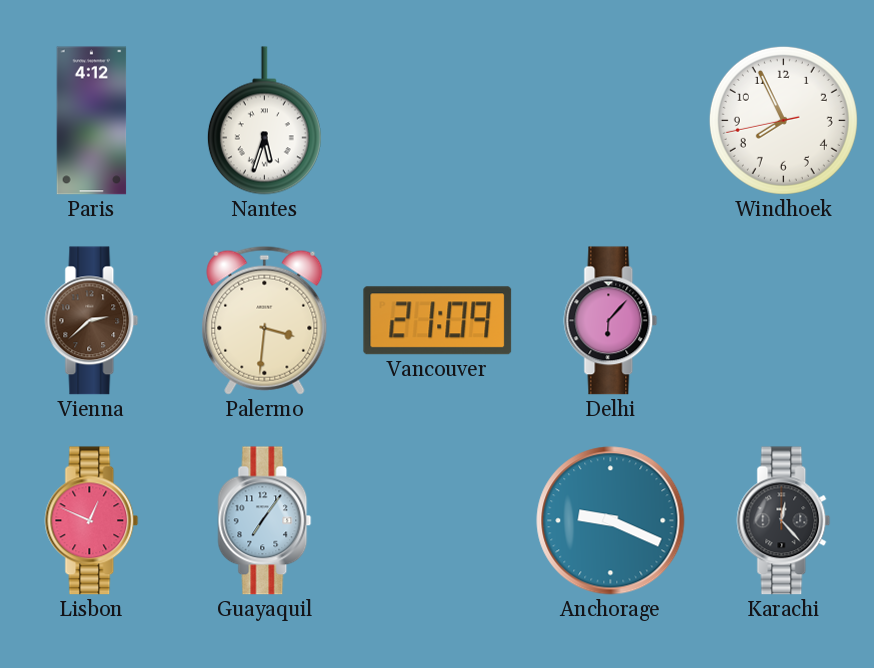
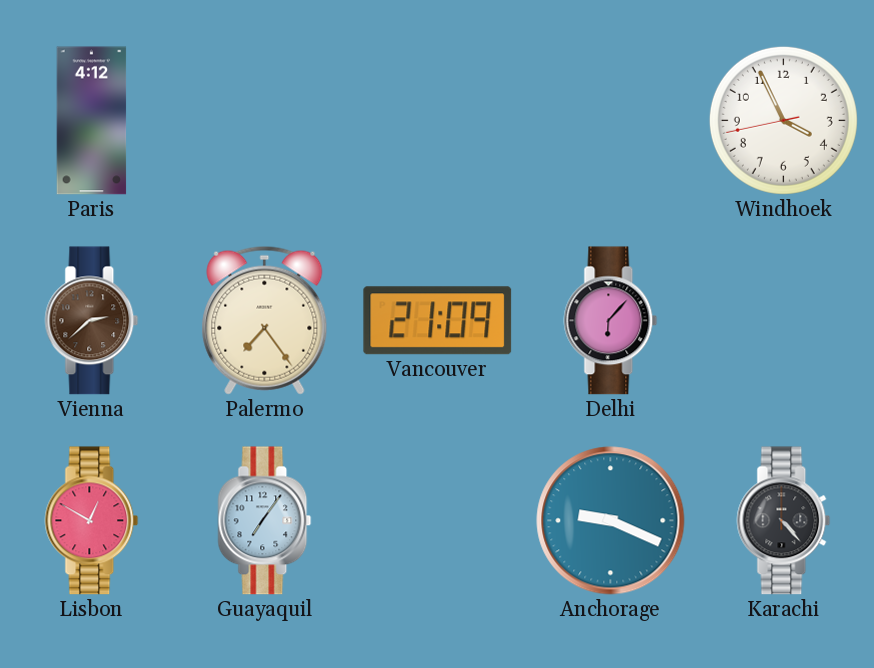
Nantes: 5:33 -> none (264, 121)
Windhoek: 7:55 -> 3:55 (783, 120)
Palermo: 3:31 -> 7:24 (265, 320)
Lisbon: 12:49 -> 12:50 (92, 521)
Karachi: 12:23 -> 4:23 (784, 521)
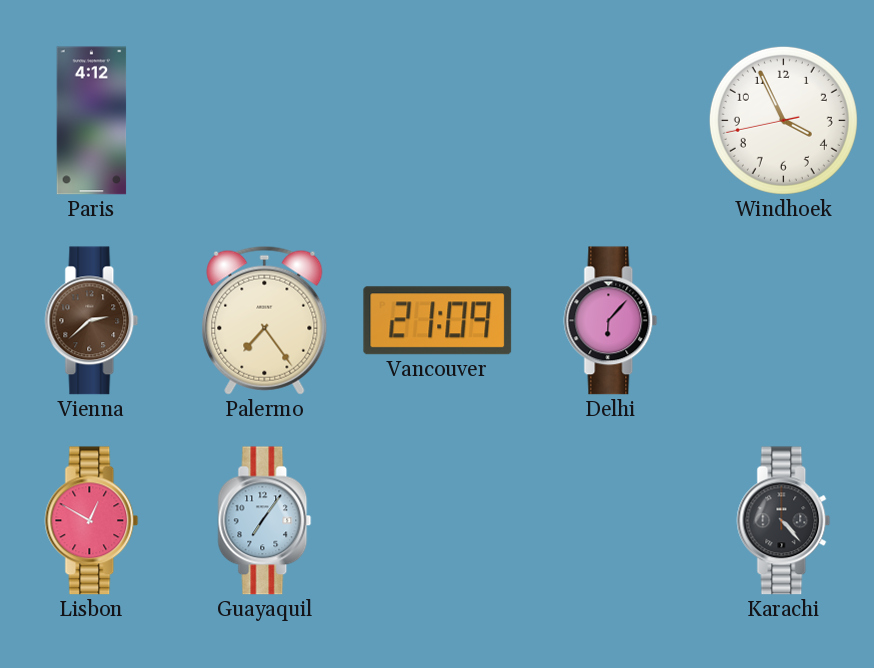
Anchorage: 9:19 -> none (611, 521)
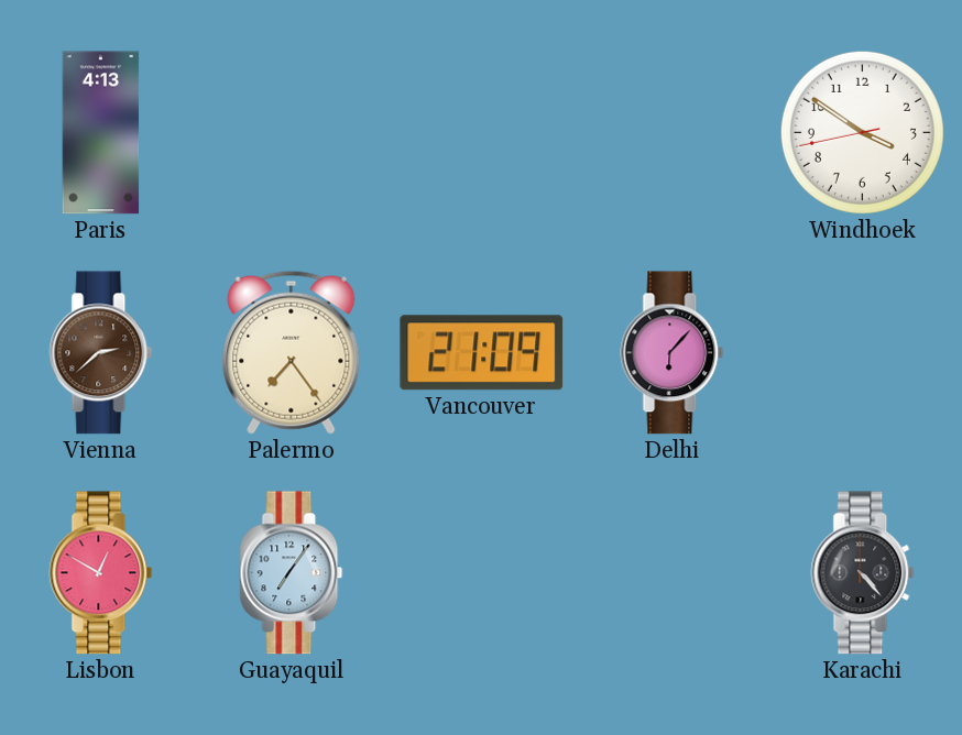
Paris: 4:12 -> 4:13 (101, 133)
Windhoek: 3:55 -> 3:50 (862, 132)
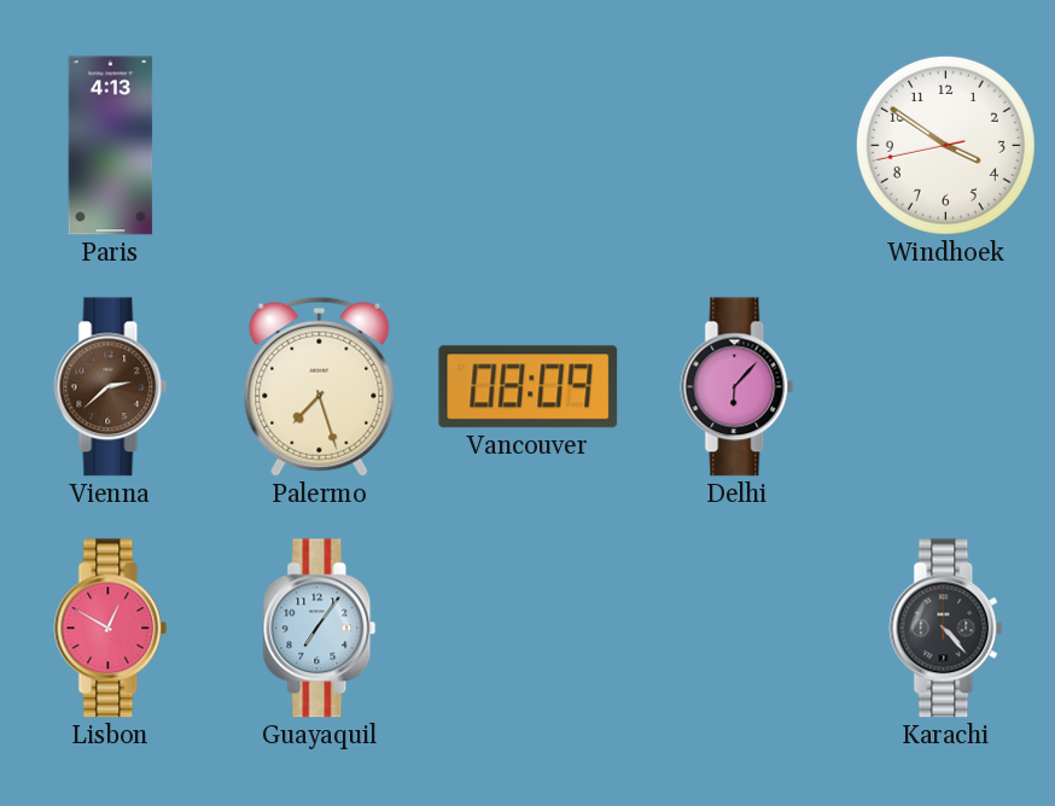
Palermo: 7:24 -> 7:27 (320, 386)
Vancouver: 21:09 -> 08:09 (529, 387)
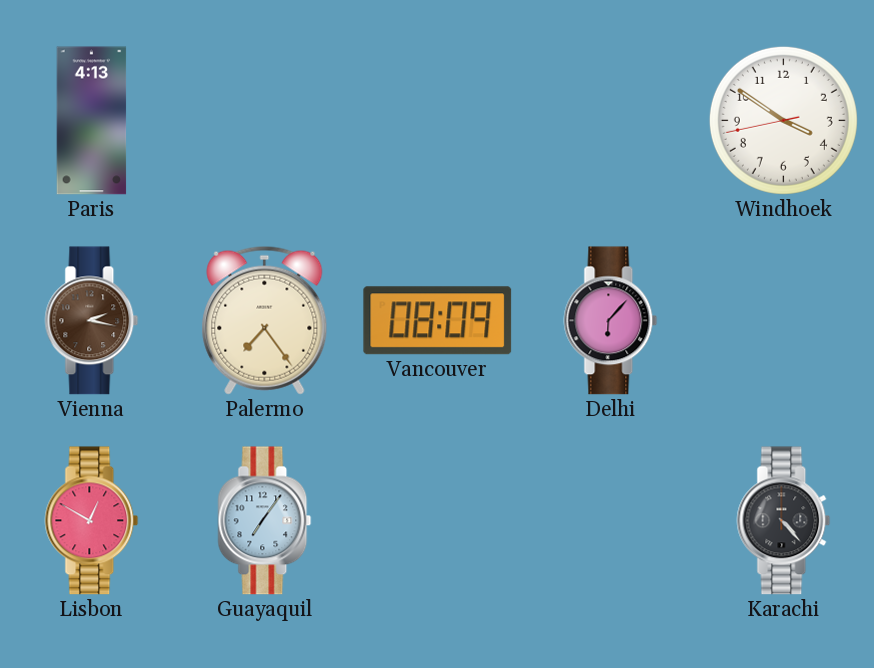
Vienna: 2:38 -> 2:17 (92, 321)
Palermo: 7:27 -> 7:24 (265, 320)
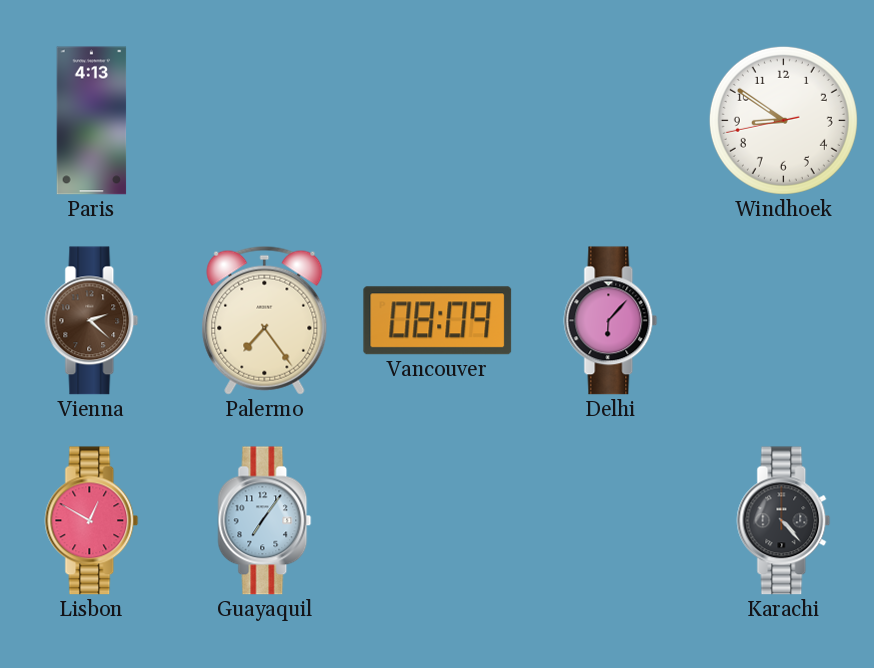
Windhoek: 3:50 -> 8:50 (783, 120)
Vienna: 2:17 -> 2:22 (92, 321)
